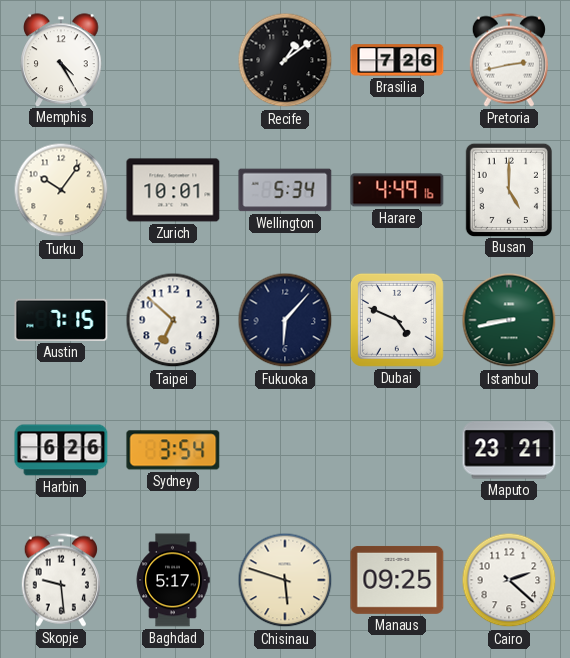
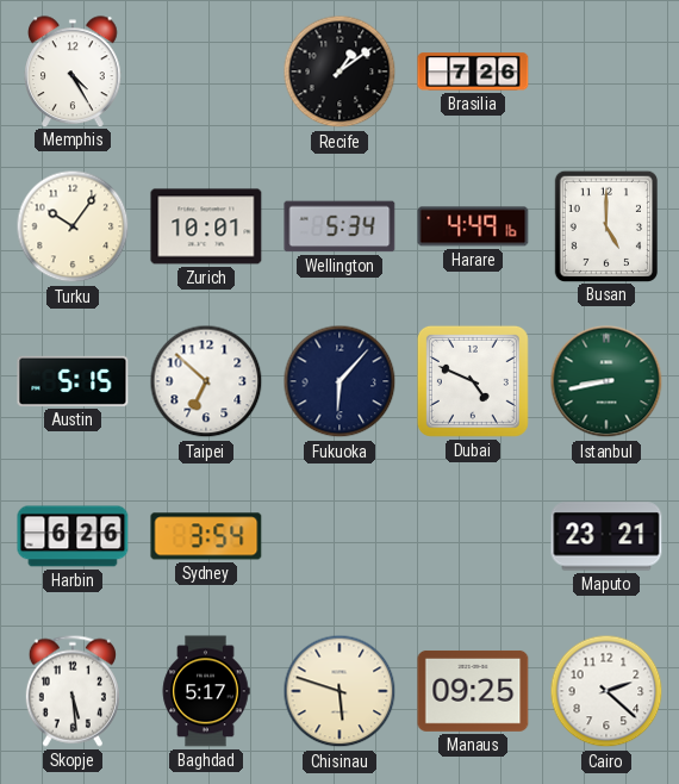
Pretoria: 2:43 -> none (509, 60)
Austin: 7:15 -> 5:15 (73, 381)
Skopje: 9:29 -> 5:29 (73, 691)
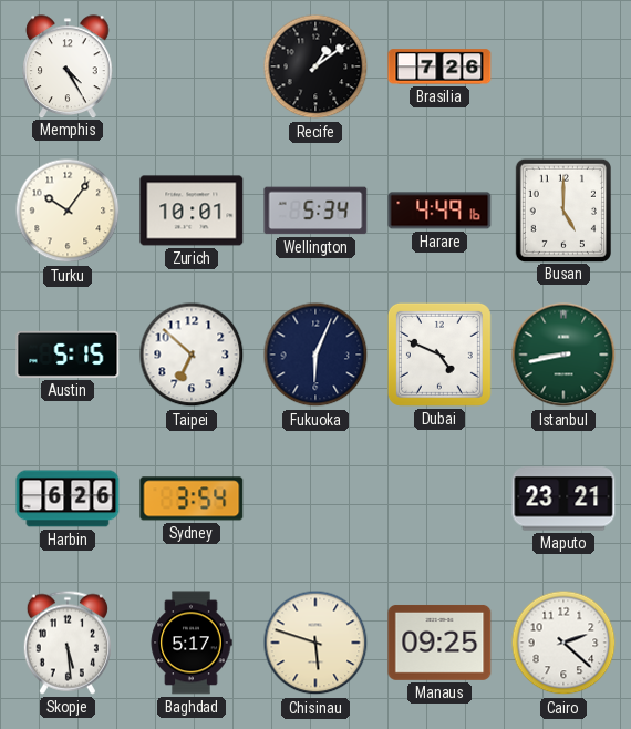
Fukuoka: 6:07 -> 6:04 (316, 355)
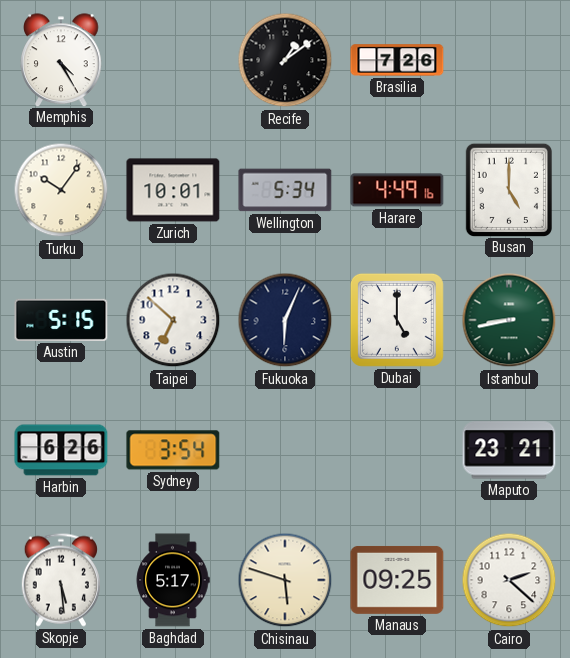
Dubai: 4:49 -> 5:00 (397, 320)
